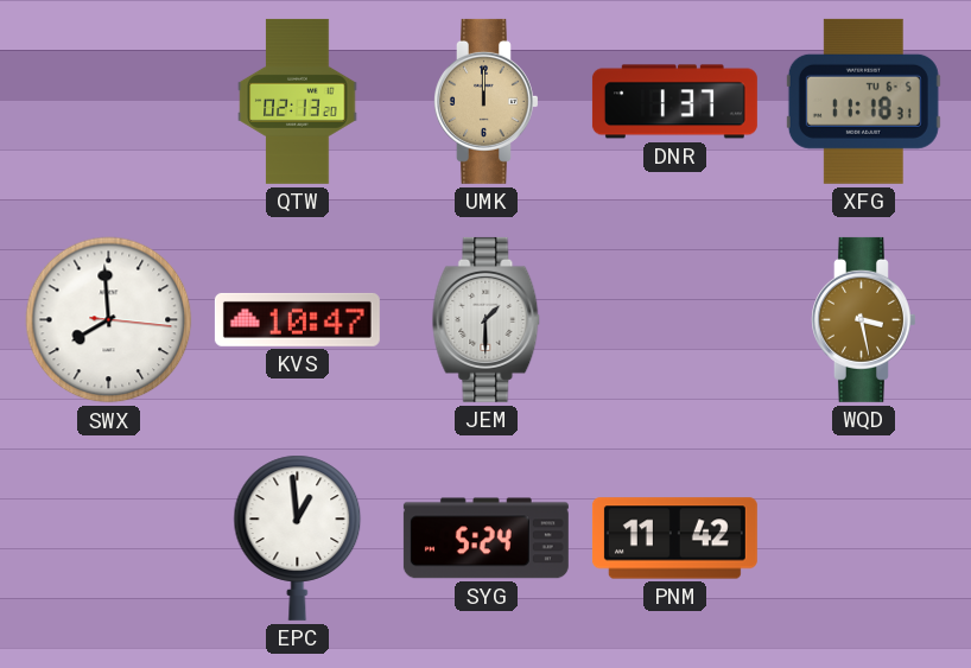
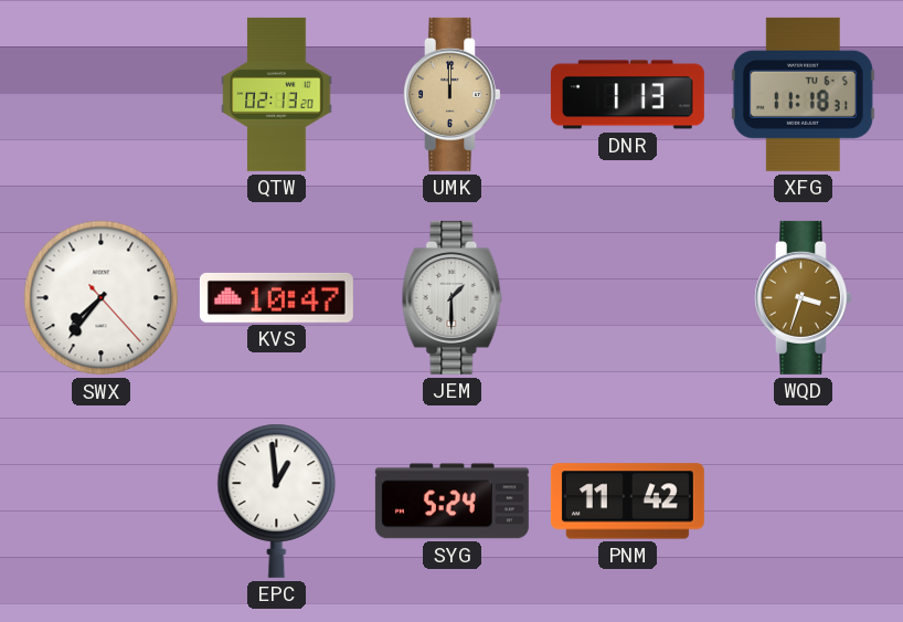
DNR: 1:37 -> 1:13 (627, 95)
SWX: 7:59 -> 7:36 (102, 298)
WQD: 3:28 -> 3:33 (804, 297)
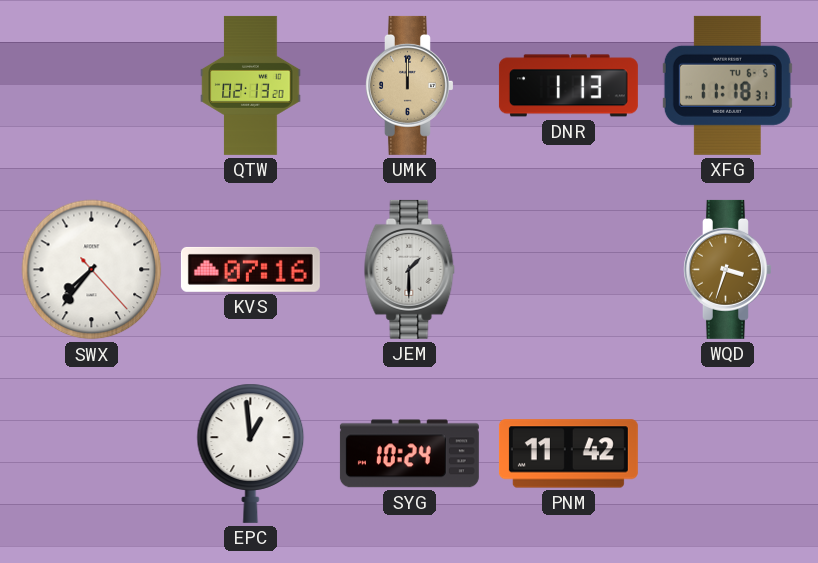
KVS: 10:47 -> 07:16 (250, 269)
SYG: 5:24 -> 10:24 (409, 454)
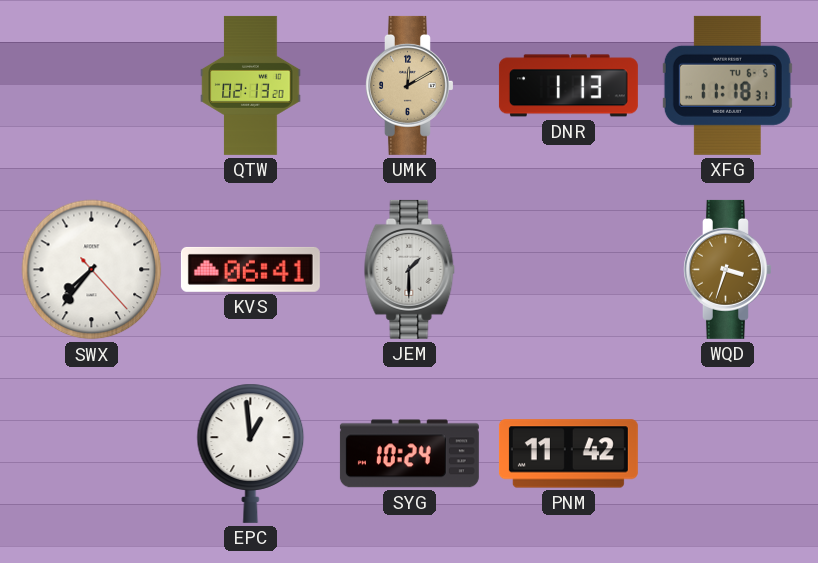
UMK: 12:00 -> 12:10 (410, 85)
KVS: 07:16 -> 06:41 (250, 269)
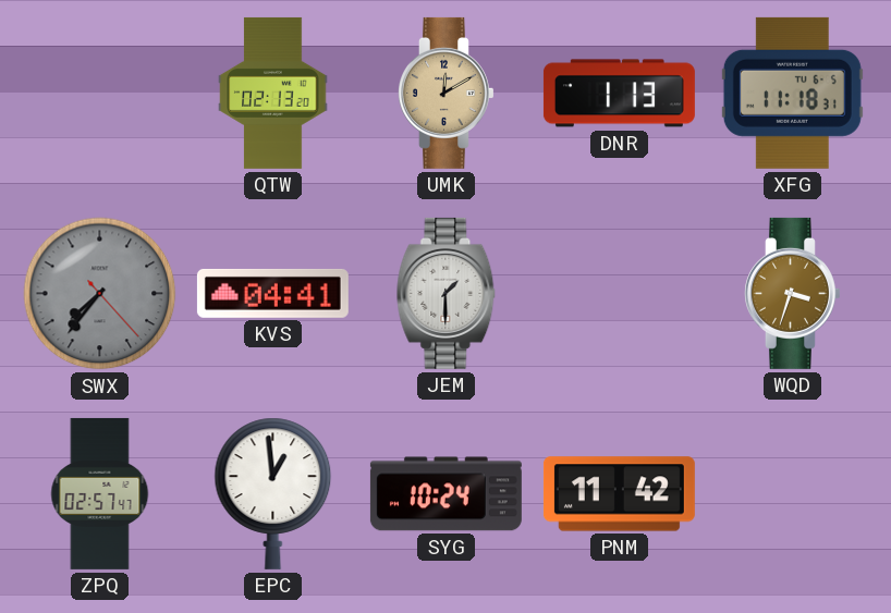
SWX dial: white -> grey (100, 294)
KVS: 06:41 -> 04:41 (272, 293)
ZPQ: none -> 02:57 (100, 493)
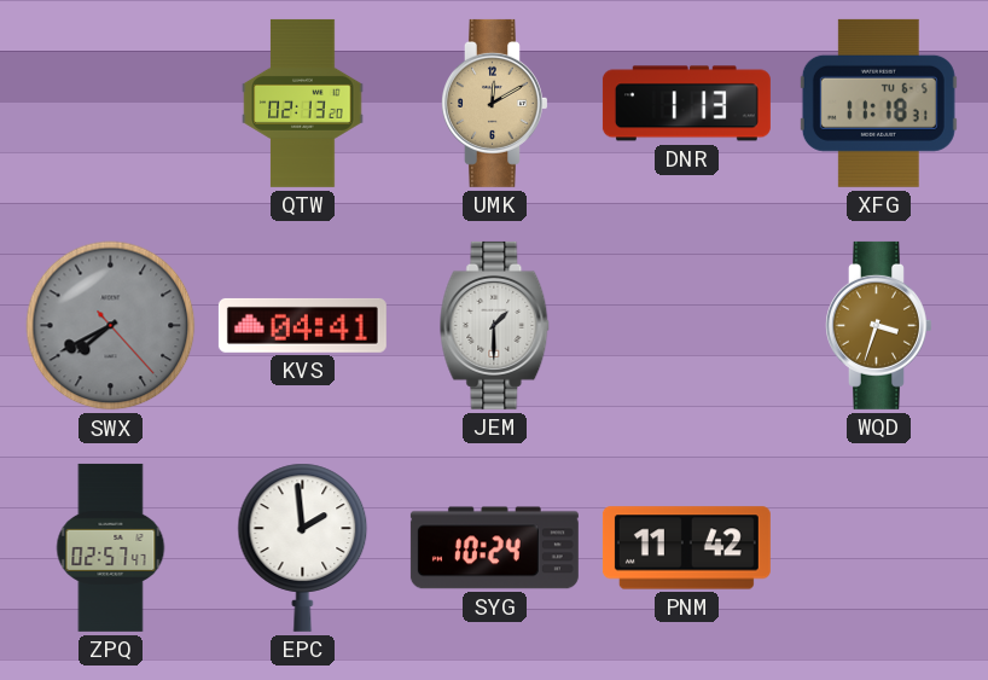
SWX: 7:36 -> 7:40 (111, 326)
EPC: 12:59 -> 1:59 (303, 547)
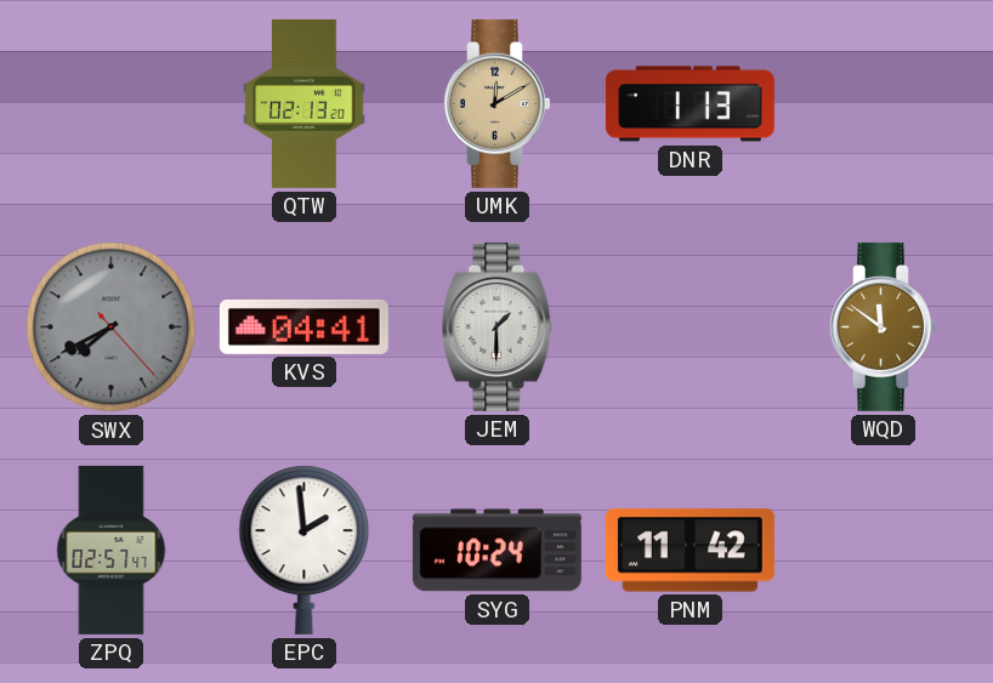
XFG: 11:18 -> none (878, 103)
WQD: 3:33 -> 11:51 (884, 326)
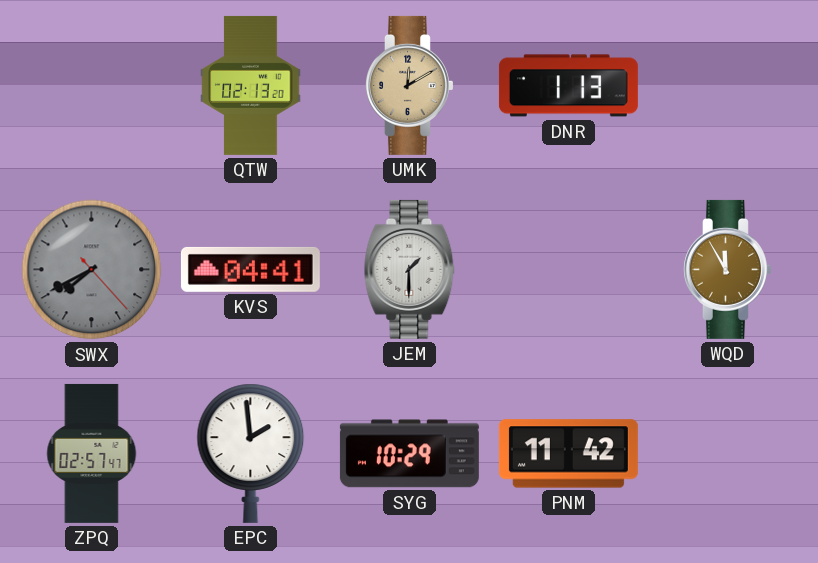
WQD: 11:51 -> 11:55 (728, 269)
SYG: 10:24 -> 10:29 (409, 454)
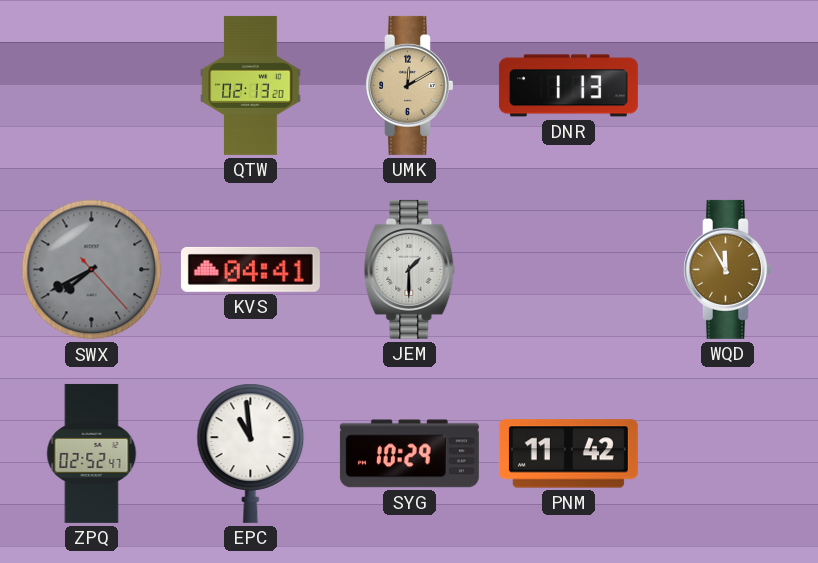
ZPQ: 02:57 -> 02:52 (92, 453)
EPC: 1:59 -> 10:59 (251, 453)
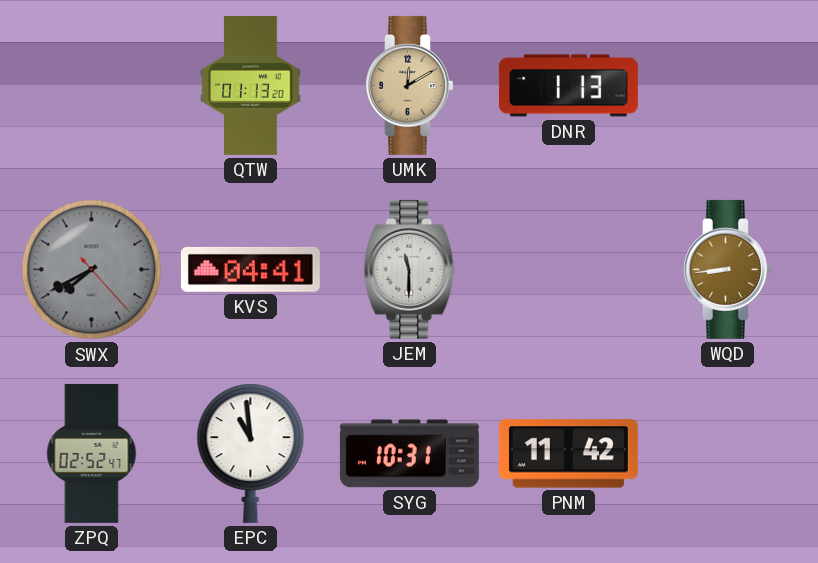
QTW: 02:13 -> 01:13 (251, 85)
JEM: 1:30 -> 11:30 (410, 269)
WQD: 11:55 -> 8:44 (728, 269)
SYG: 10:29 -> 10:31 (409, 454)
